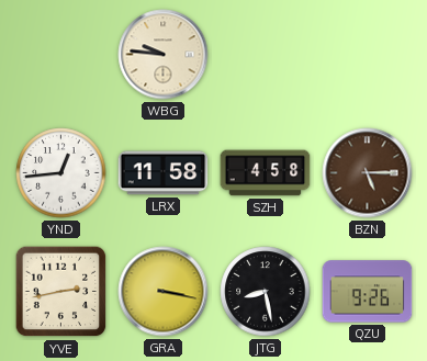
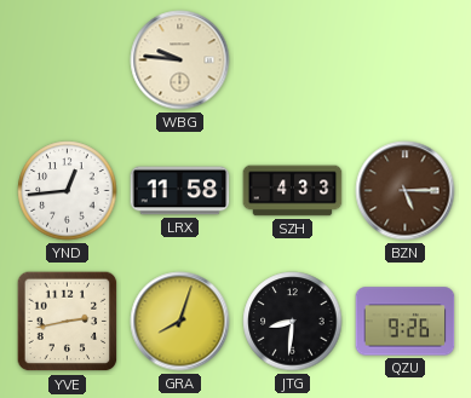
SZH: 4:58 -> 4:33 (293, 191)
GRA: 3:17 -> 8:03 (180, 322)
JTG: 8:28 -> 8:31 (293, 322)
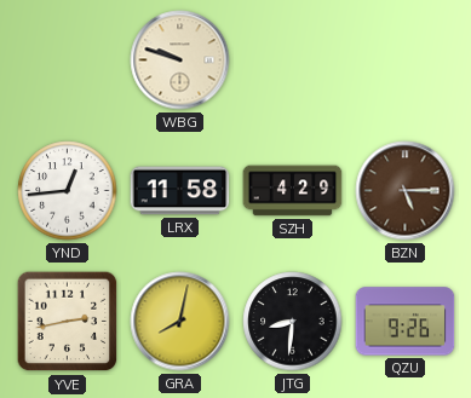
WBG: 9:46 -> 9:48 (180, 60)
SZH: 4:33 -> 4:29 (293, 191)
GRA: 8:03 -> 8:02 (180, 322)
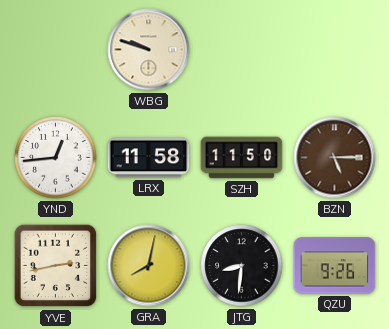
SZH: 4:29 -> 11:50 (242, 158)
